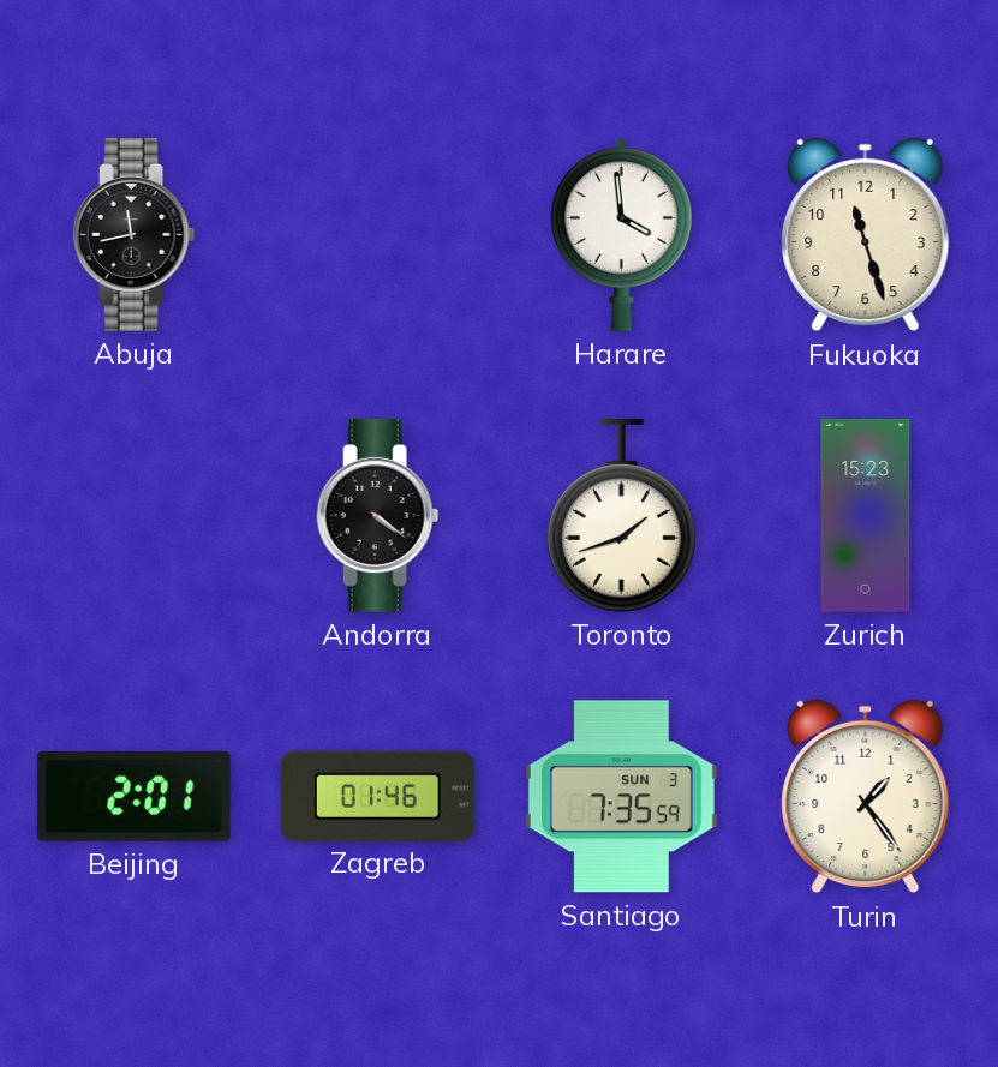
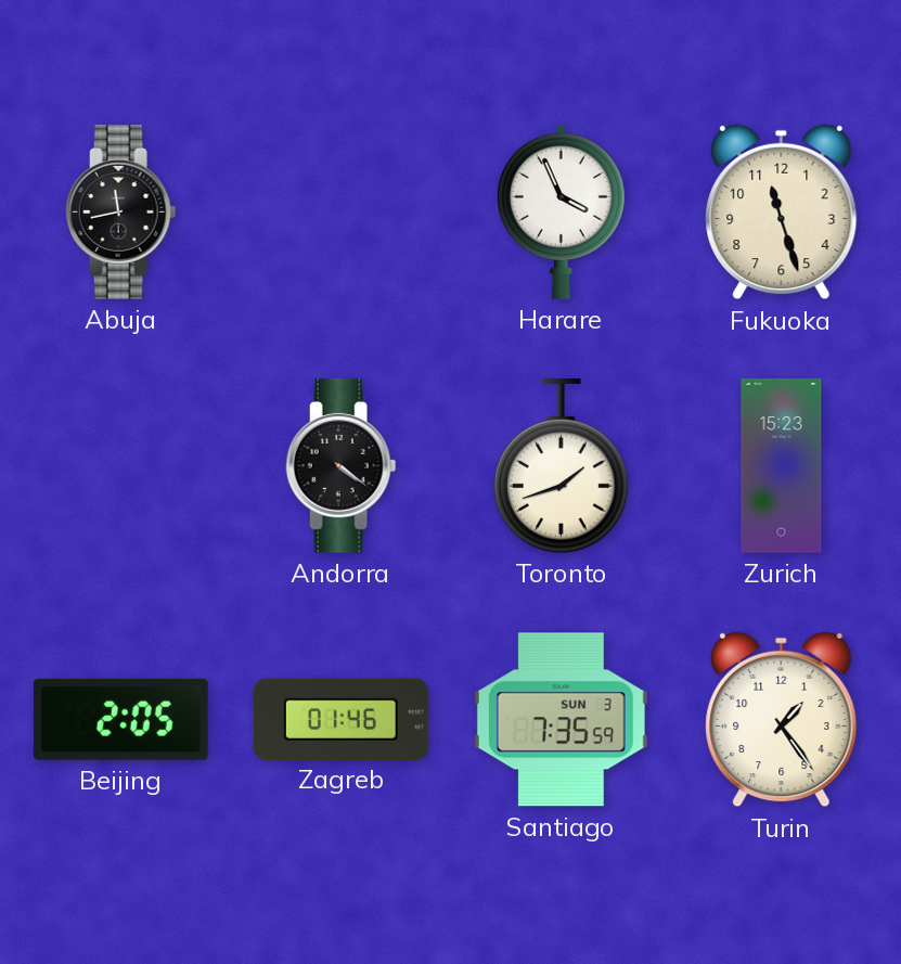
Harare: 3:59 -> 3:56 (561, 211)
Beijing: 2:01 -> 2:05 (120, 719)
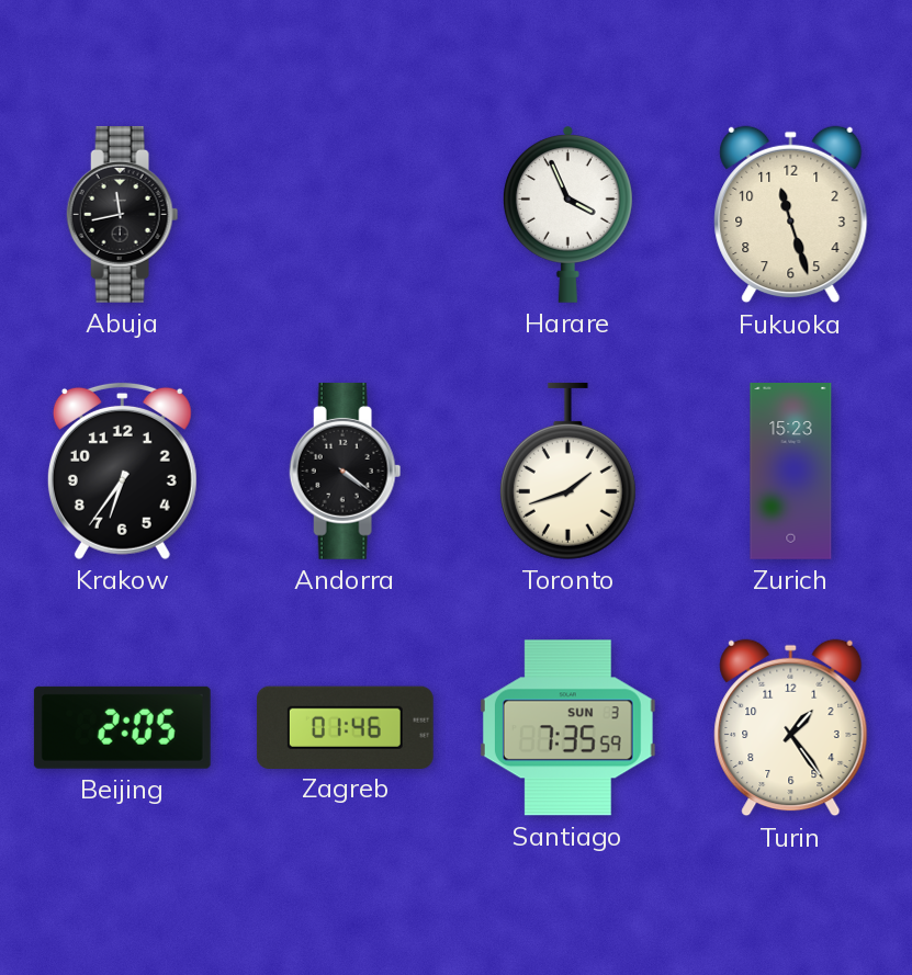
Krakow: none -> 6:36 (122, 471)
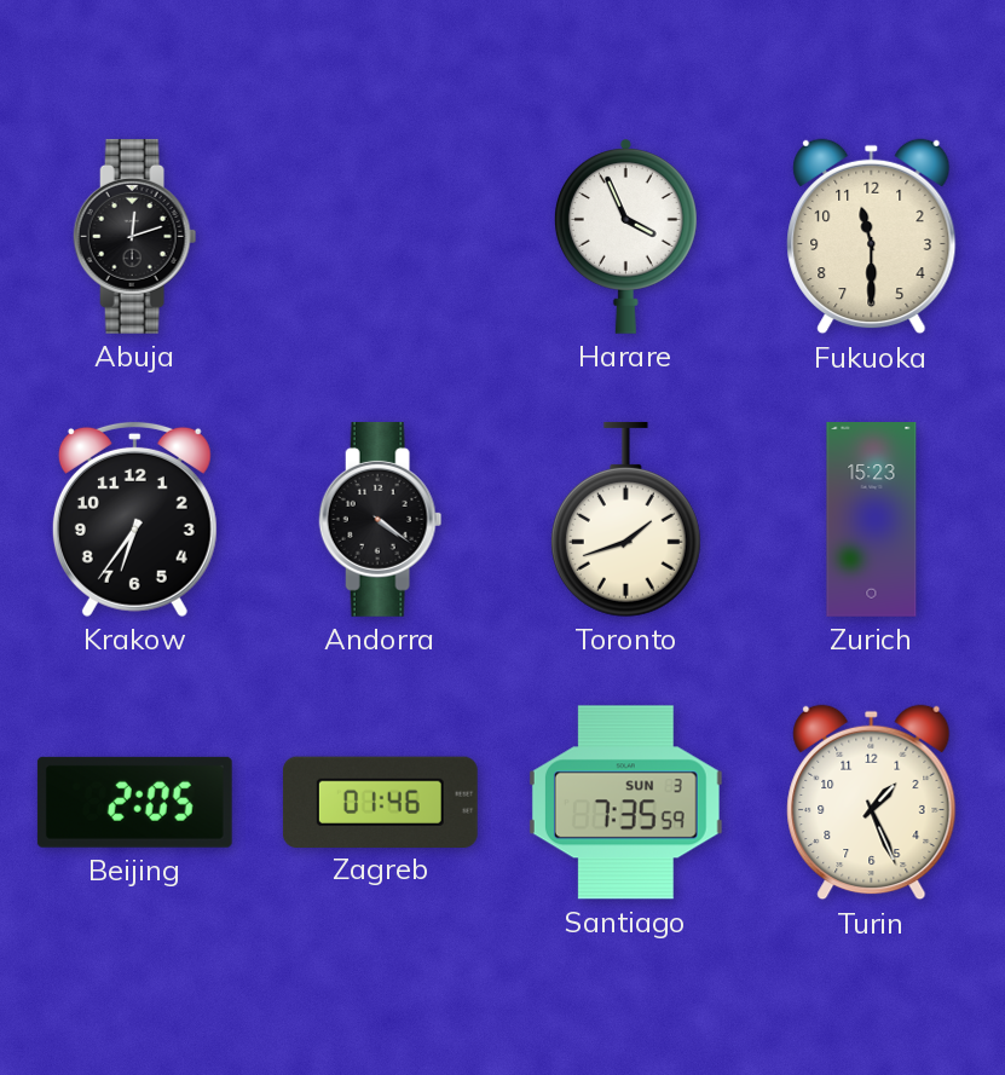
Abuja: 11:43 -> 12:12 (135, 236)
Fukuoka: 11:27 -> 11:30 (872, 237)
Turin: 1:24 -> 1:26 (872, 803)
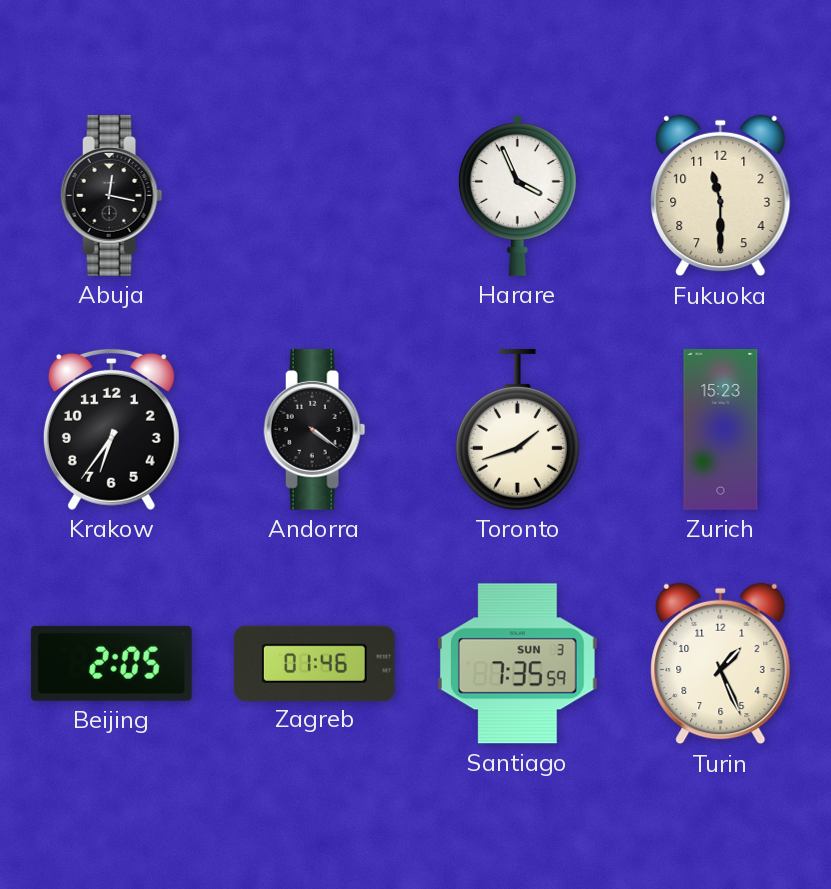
Abuja: 12:12 -> 12:17 (112, 195)
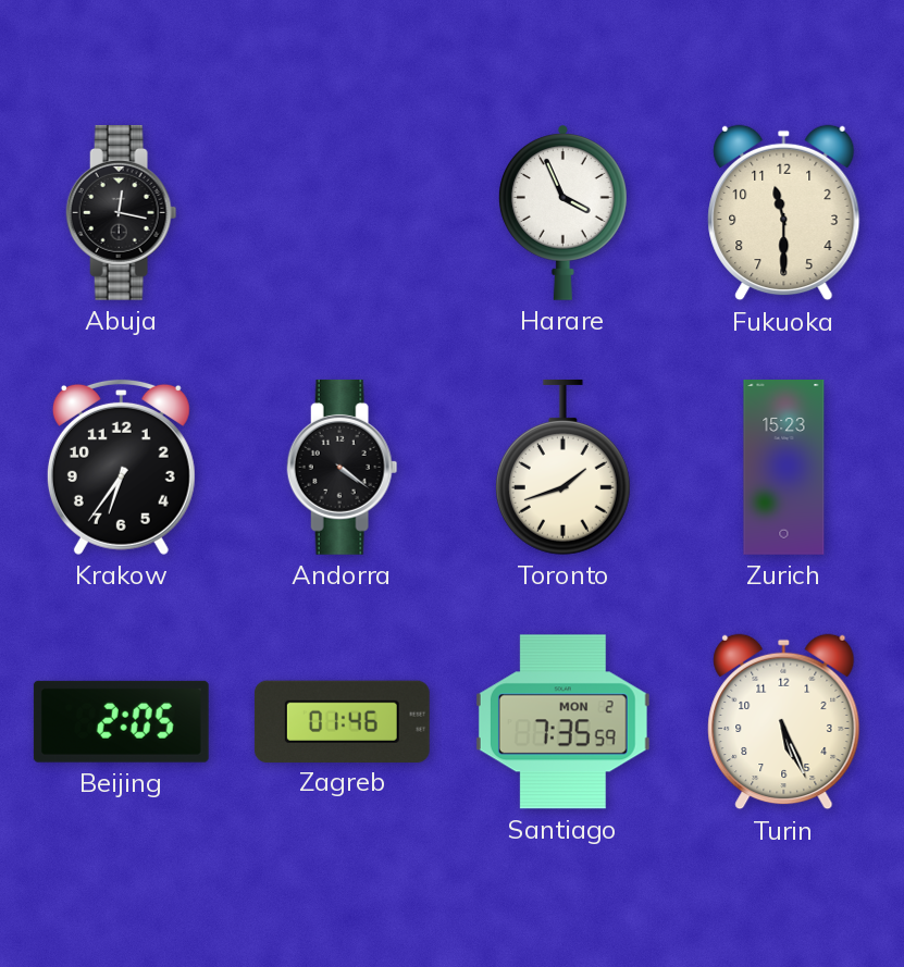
Santiago date: SUN 3 -> MON 2 (562, 722)
Turin: 1:26 -> 5:26 (784, 722)
